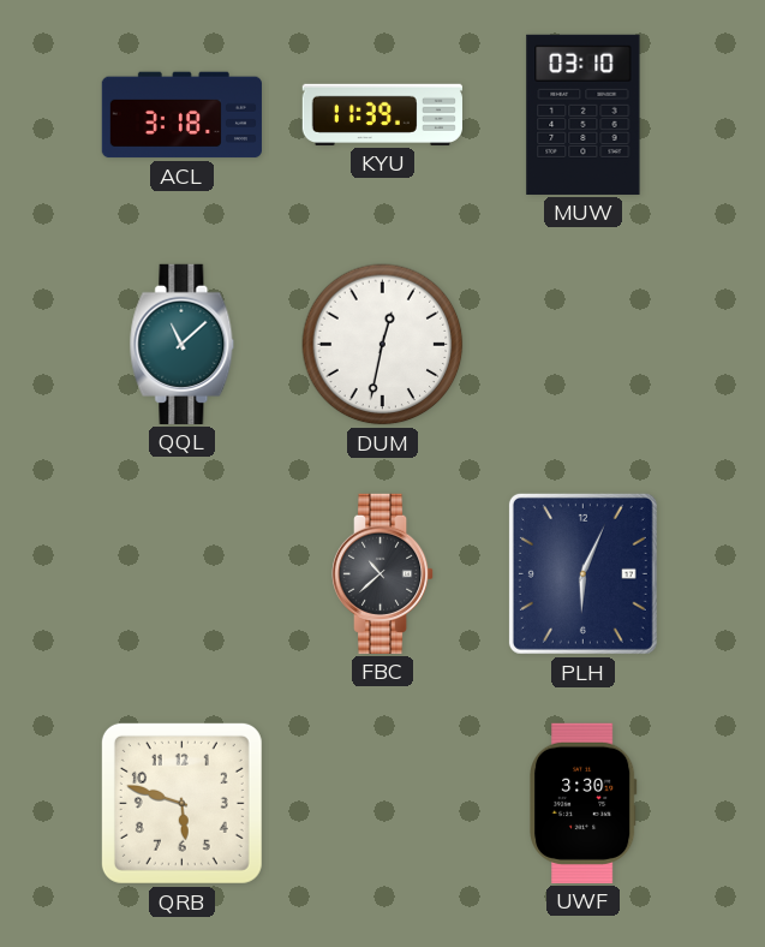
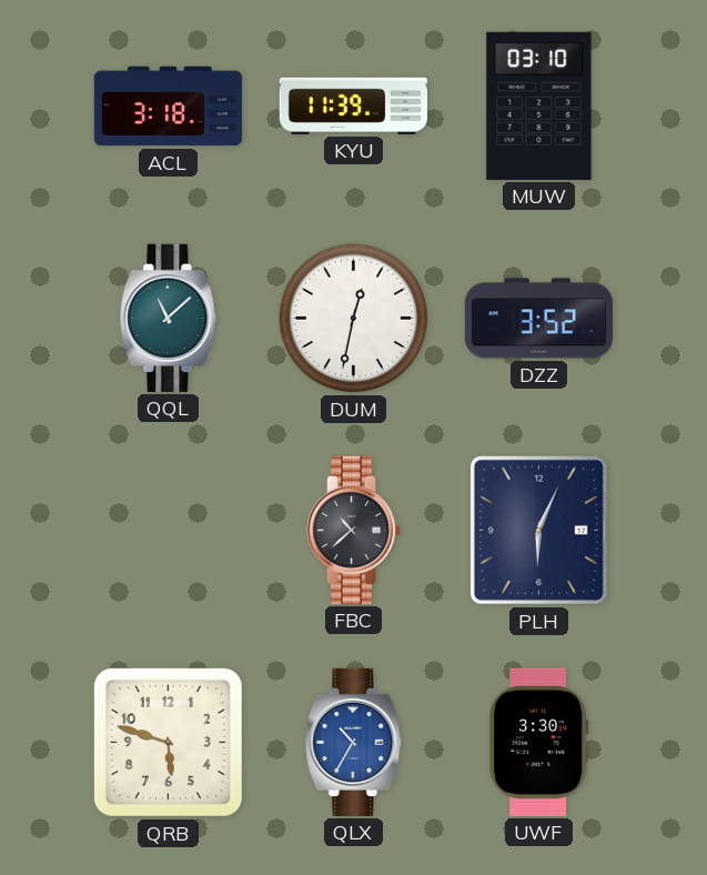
DZZ: none -> 3:52 (538, 319)
QLX: none -> 10:35 (354, 742)
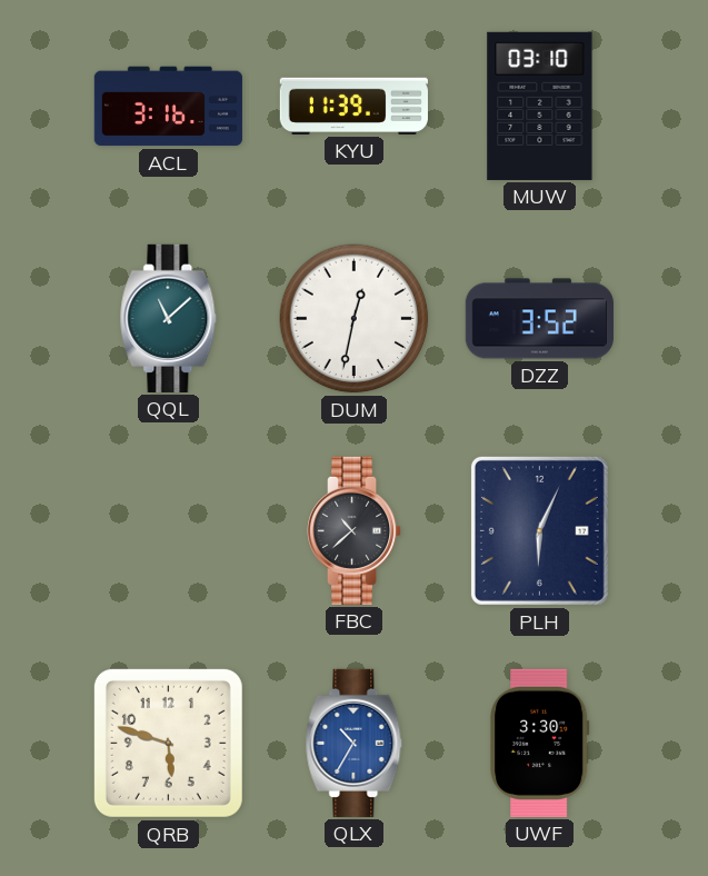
ACL: 3:18 -> 3:16 (168, 107)
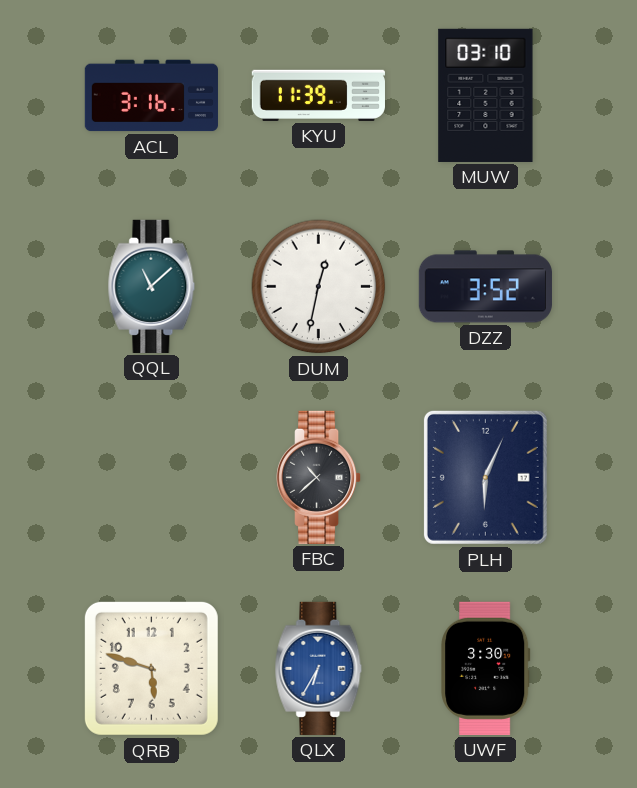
QLX: 10:35 -> 6:35 (319, 668)
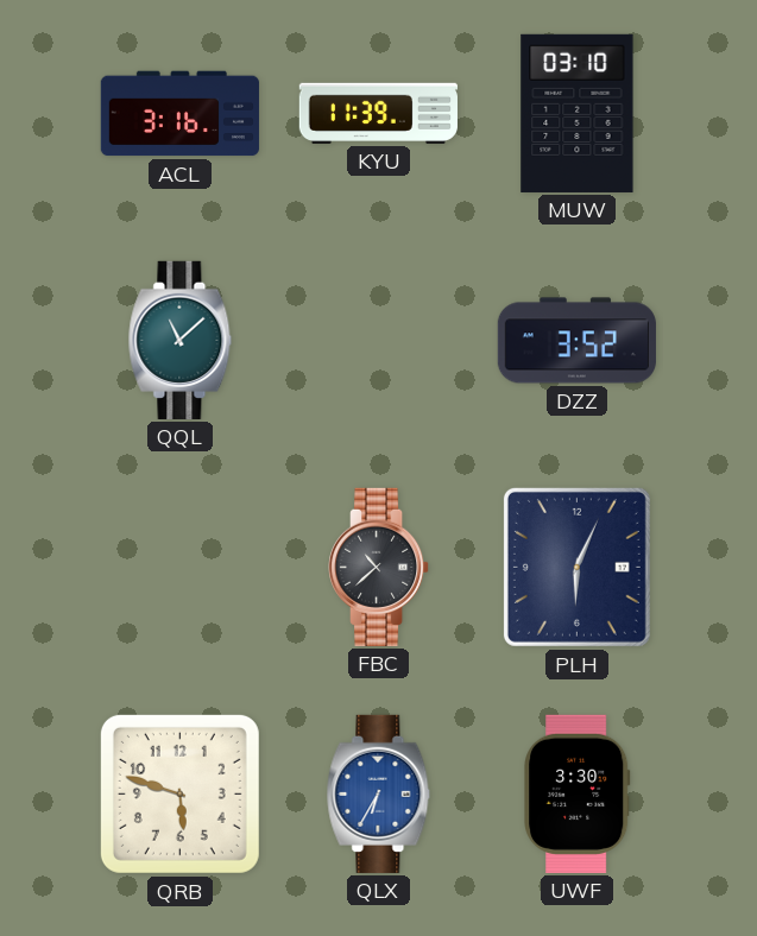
DUM: 12:32 -> none (319, 287)
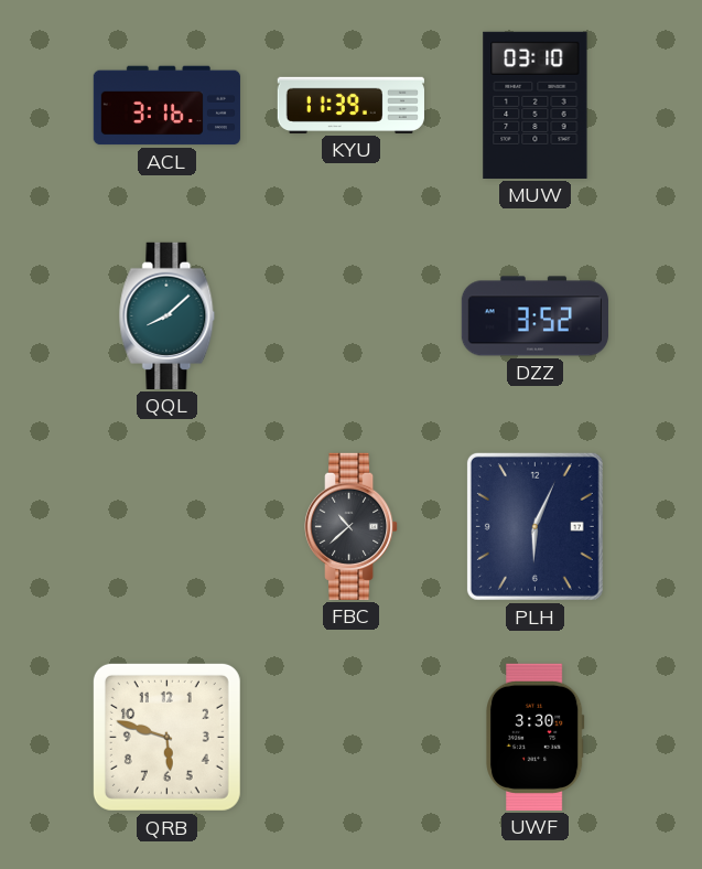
QQL: 11:08 -> 8:08 (168, 315)
QLX: 6:35 -> none (379, 793)
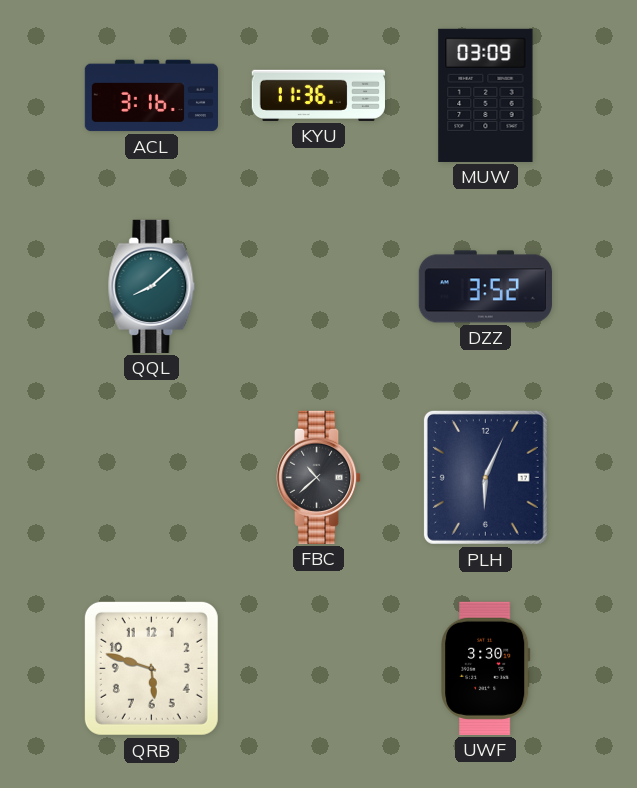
KYU: 11:39 -> 11:36 (318, 95)
MUW: 03:10 -> 03:09 (486, 95)
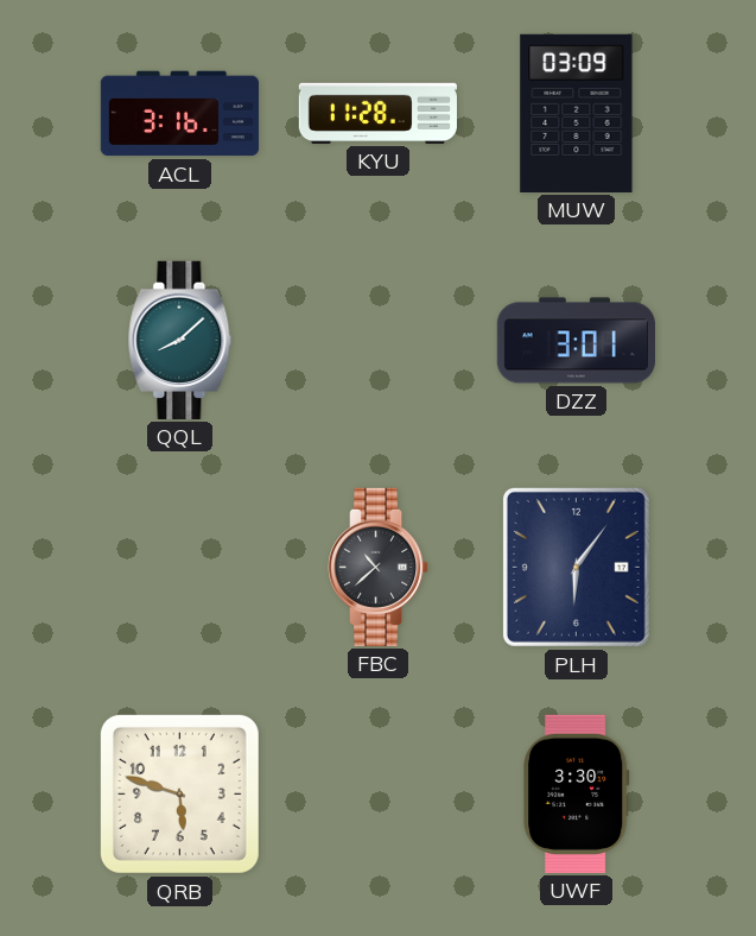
KYU: 11:36 -> 11:28 (377, 113)
DZZ: 3:52 -> 3:01 (576, 341)
PLH: 6:04 -> 6:06 (576, 567)
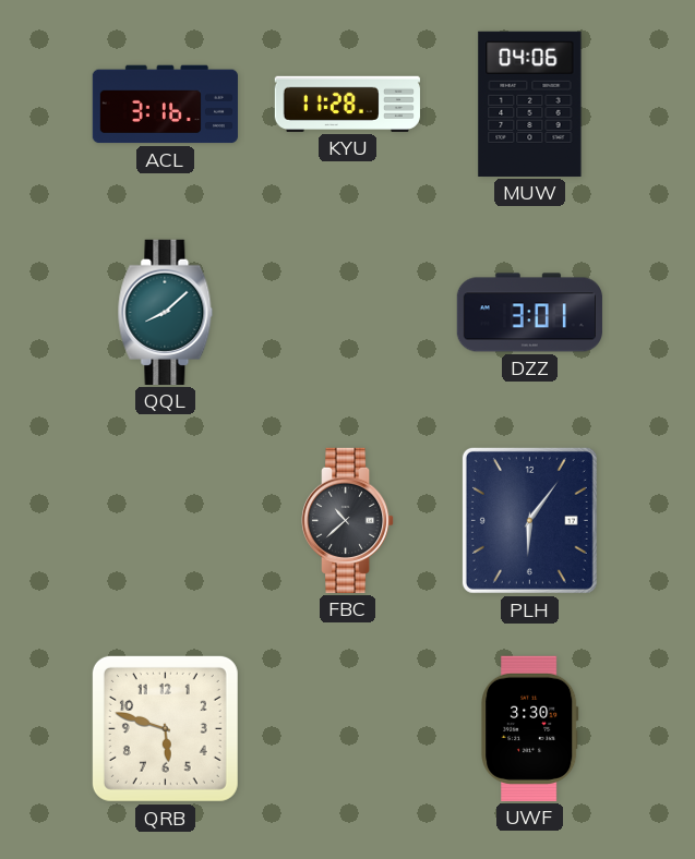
MUW: 03:09 -> 04:06 (530, 104)
